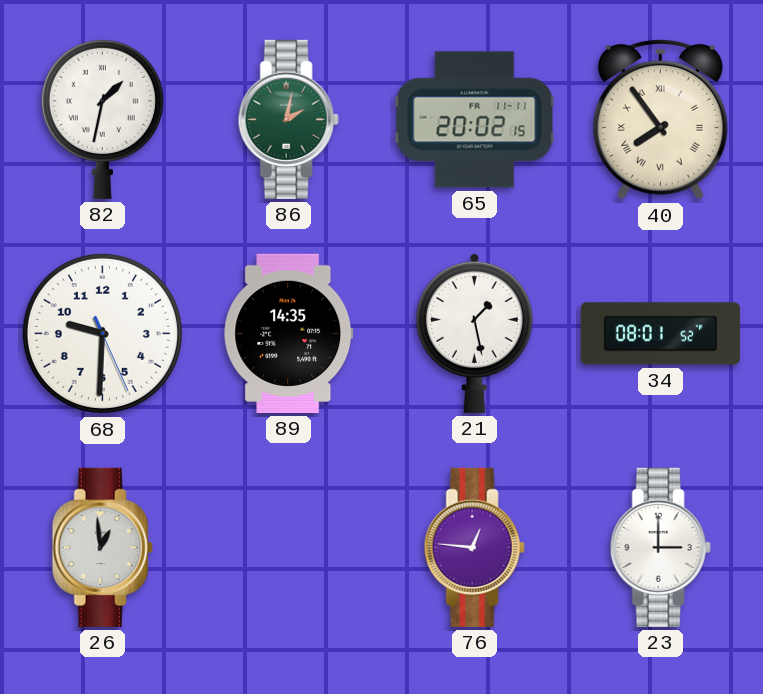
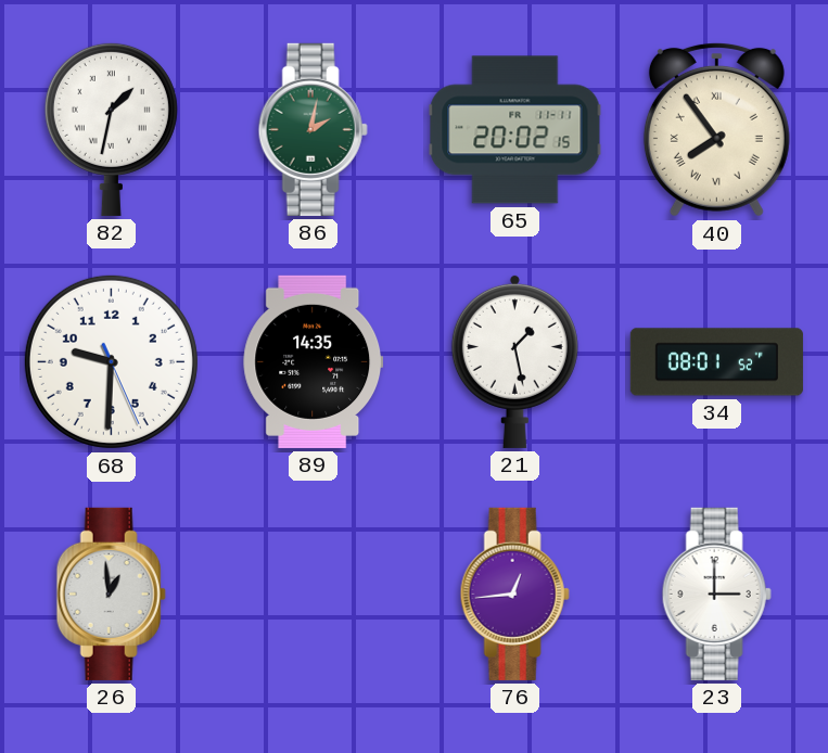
76: 12:46 -> 12:44 (514, 594)
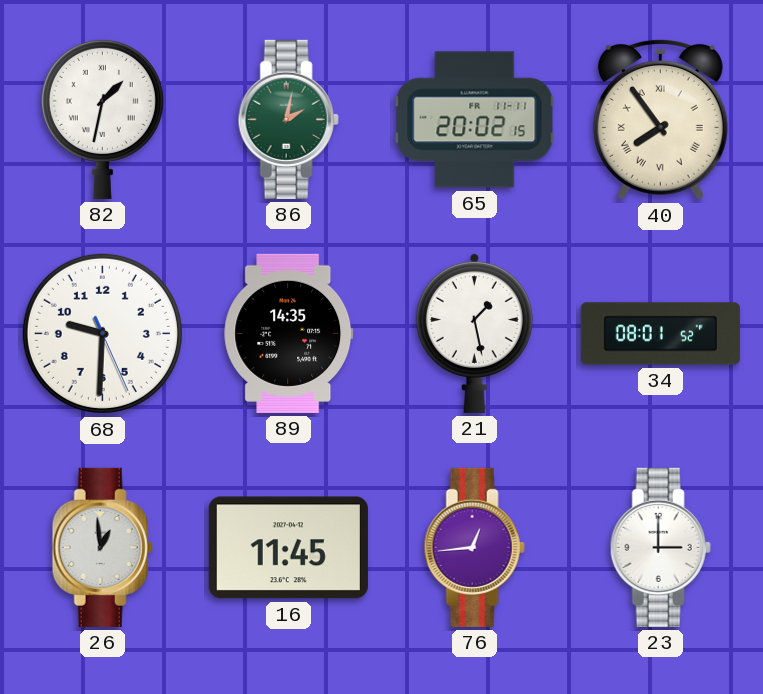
16: none -> 11:45 (288, 548)
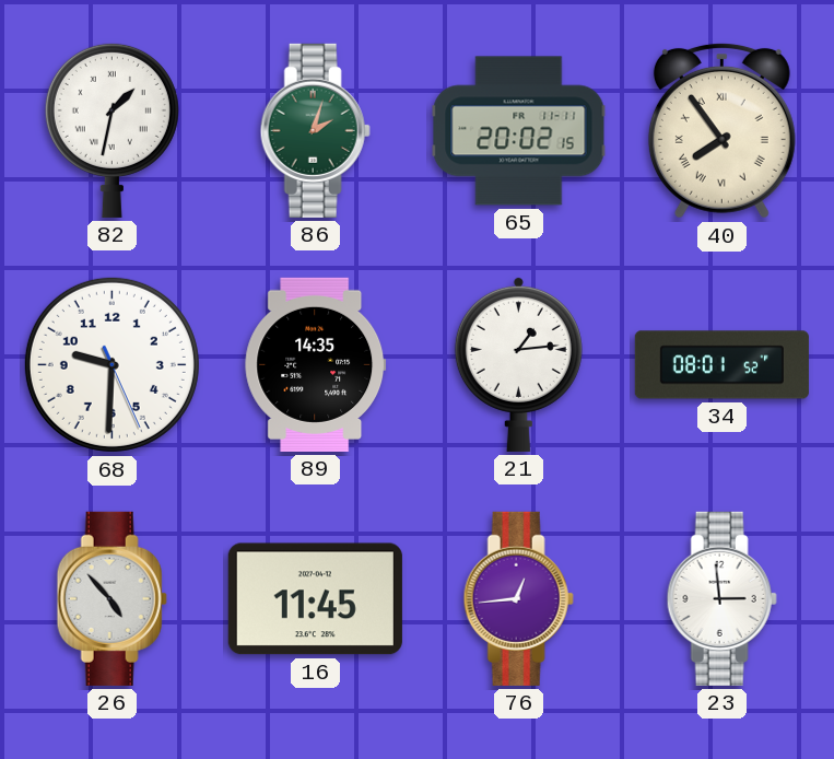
86: 2:02 -> 2:03 (315, 130)
21: 1:28 -> 1:14 (518, 364)
26: 12:59 -> 4:53 (111, 598)
23: 3:00 -> 2:59 (721, 598)
